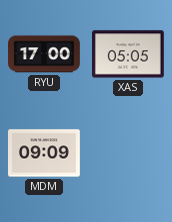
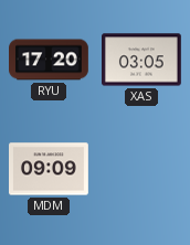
RYU: 17:00 -> 17:20 (50, 60)
XAS: 05:05 -> 03:05 (142, 60)
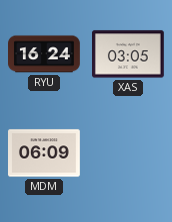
RYU: 17:20 -> 16:24 (45, 54)
MDM: 09:09 -> 06:09 (45, 153)
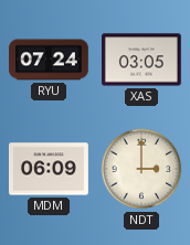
RYU: 16:24 -> 07:24 (50, 60)
NDT: none -> 3:00 (141, 169)
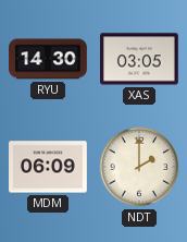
RYU: 07:24 -> 14:30 (49, 59)
NDT: 3:00 -> 2:00 (139, 167)
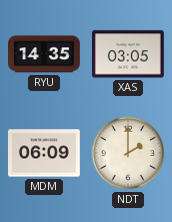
RYU: 14:30 -> 14:35 (45, 54)
